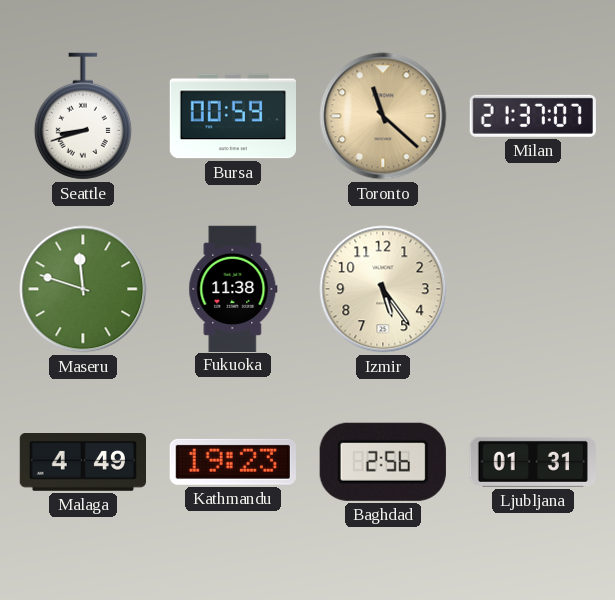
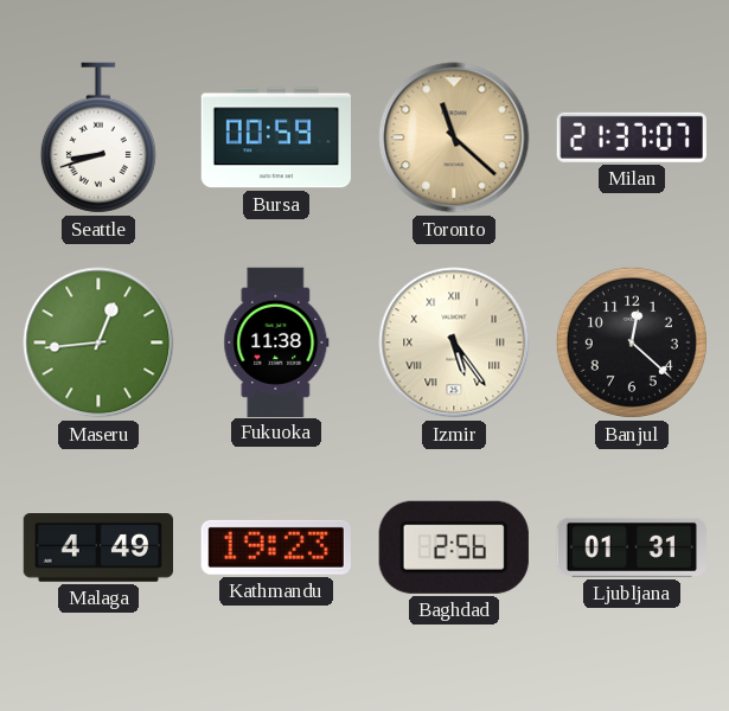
Maseru: 11:48 -> 12:44 (98, 342)
Izmir numerals: Arabic -> Roman (454, 342)
Banjul: none -> 12:22 (632, 342)
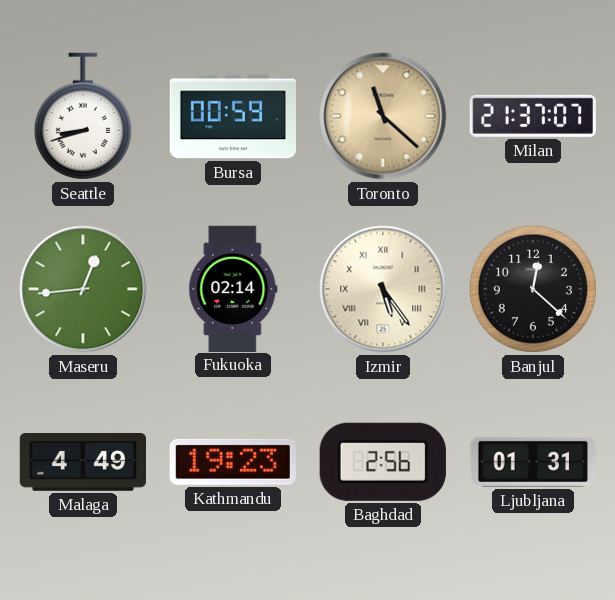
Fukuoka: 11:38 -> 02:14 (233, 288)
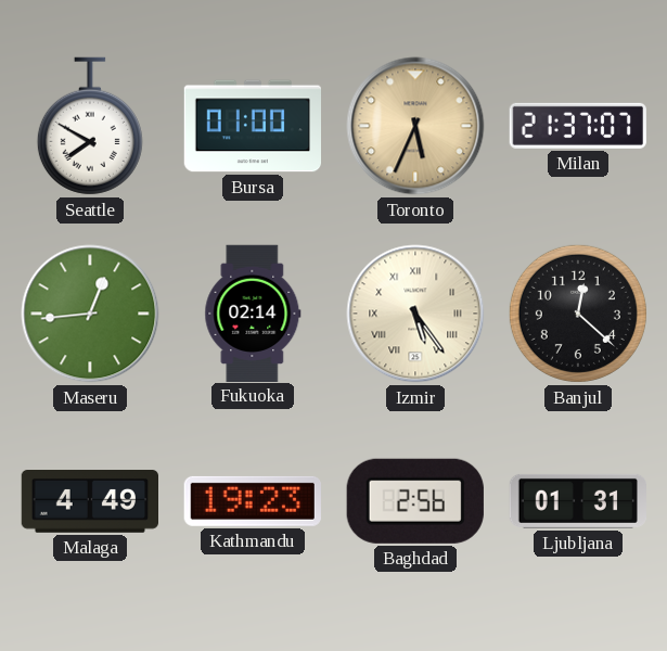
Seattle: 8:42 -> 7:50 (90, 126)
Bursa: 00:59 -> 01:00 (252, 126)
Toronto: 11:22 -> 5:34 (415, 126)
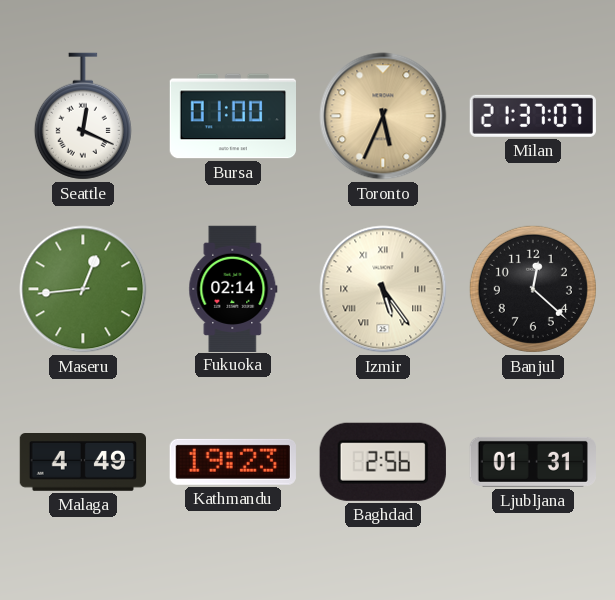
Seattle: 7:50 -> 12:19 (83, 116)
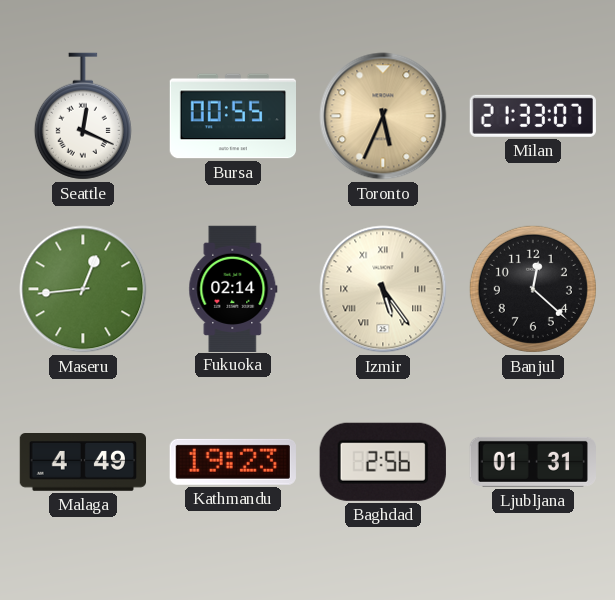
Bursa: 01:00 -> 00:55 (232, 116)
Milan: 21:37 -> 21:33 (533, 116)
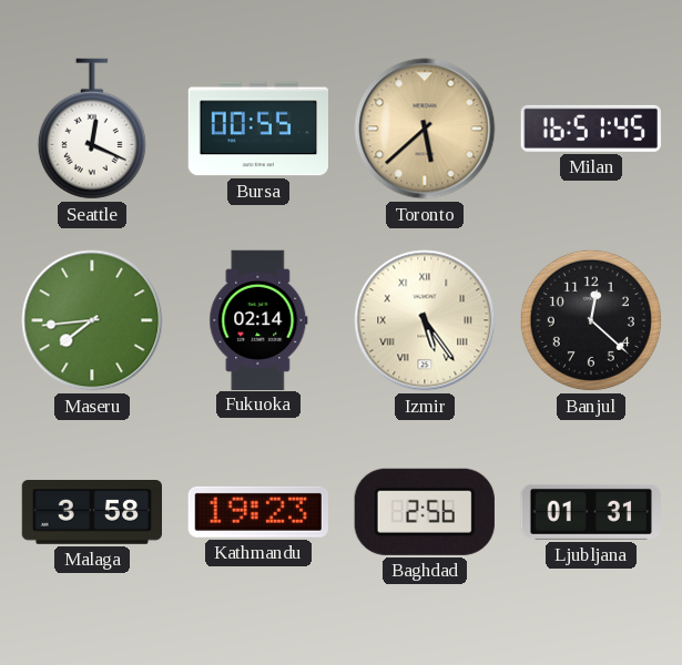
Toronto: 5:34 -> 5:38 (425, 129)
Milan: 21:33 -> 16:51 (591, 129)
Maseru: 12:44 -> 7:44 (92, 320)
Malaga: 4:49 -> 3:58 (91, 513)
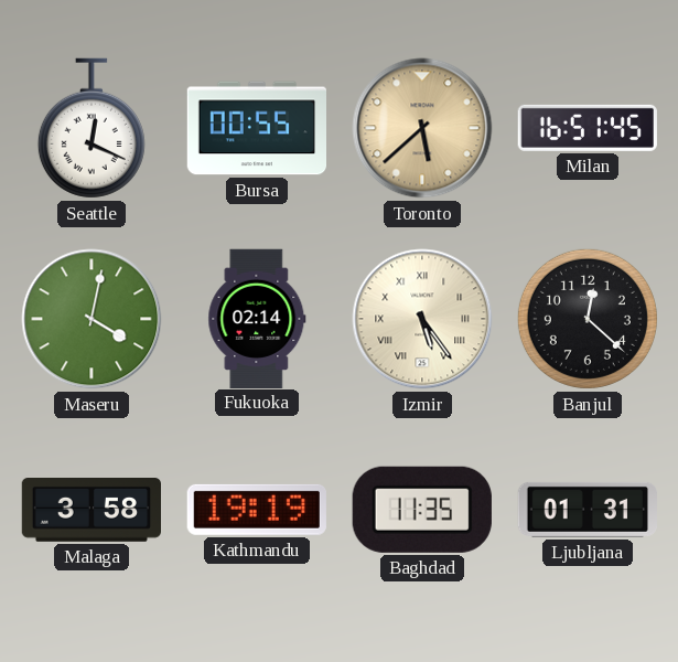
Maseru: 7:44 -> 4:02 (92, 319)
Kathmandu: 19:23 -> 19:19 (257, 510)
Baghdad: 2:56 -> 11:35 (422, 510)
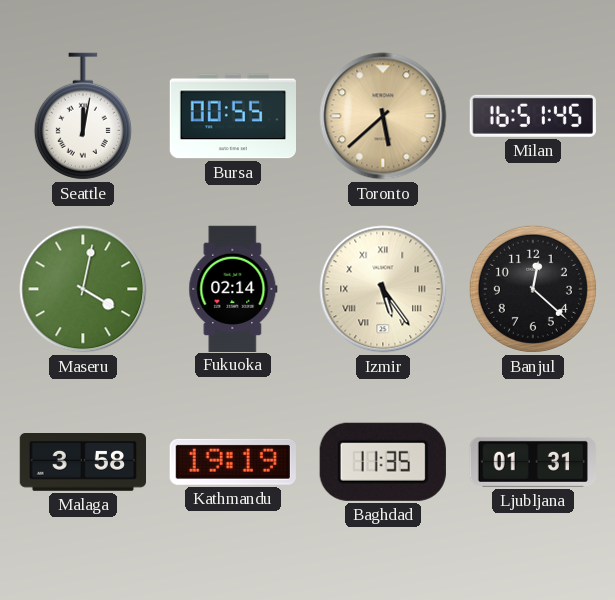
Seattle: 12:19 -> 12:02 (83, 116)
